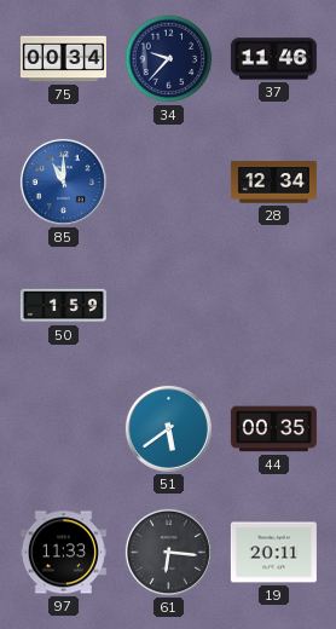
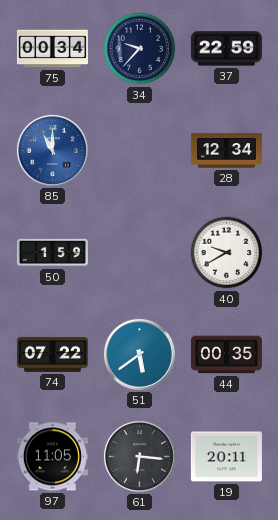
37: 11:46 -> 22:59 (226, 49)
40: none -> 9:40 (227, 253)
74: none -> 07:22 (52, 354)
97: 11:33 -> 11:05 (52, 457)
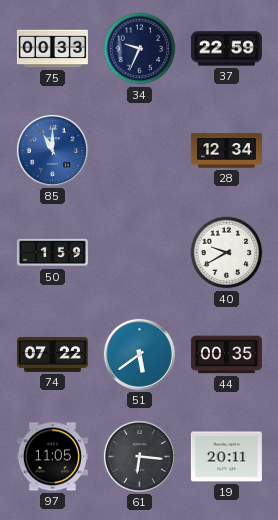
75: 00:34 -> 00:33 (52, 49)
34: 9:37 -> 9:34 (140, 49)
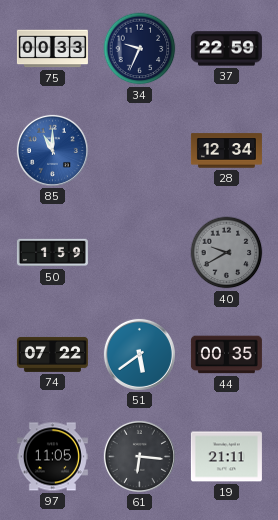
40 dial: white -> grey (227, 253)
19: 20:11 -> 21:11 (226, 457)
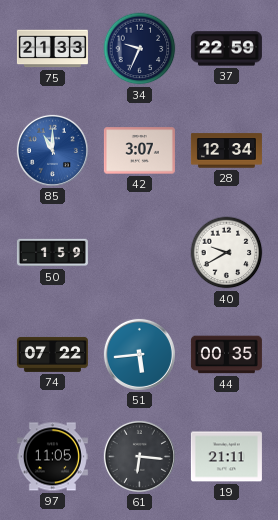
75: 00:33 -> 21:33 (52, 49)
42: none -> 3:07 (139, 151)
40 dial: grey -> white (227, 253)
51: 5:39 -> 5:44 (139, 354)
